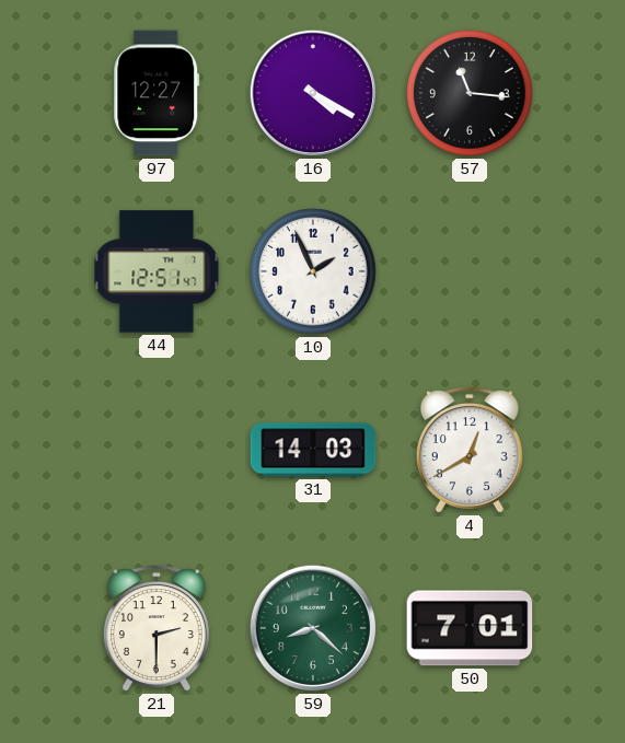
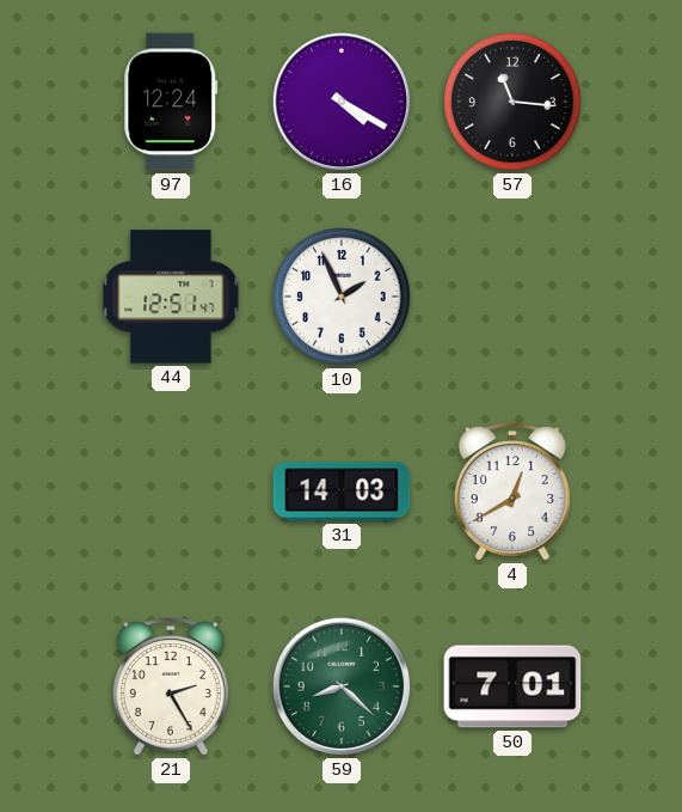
97: 12:27 -> 12:24 (171, 102)
21: 2:30 -> 2:25 (171, 686)
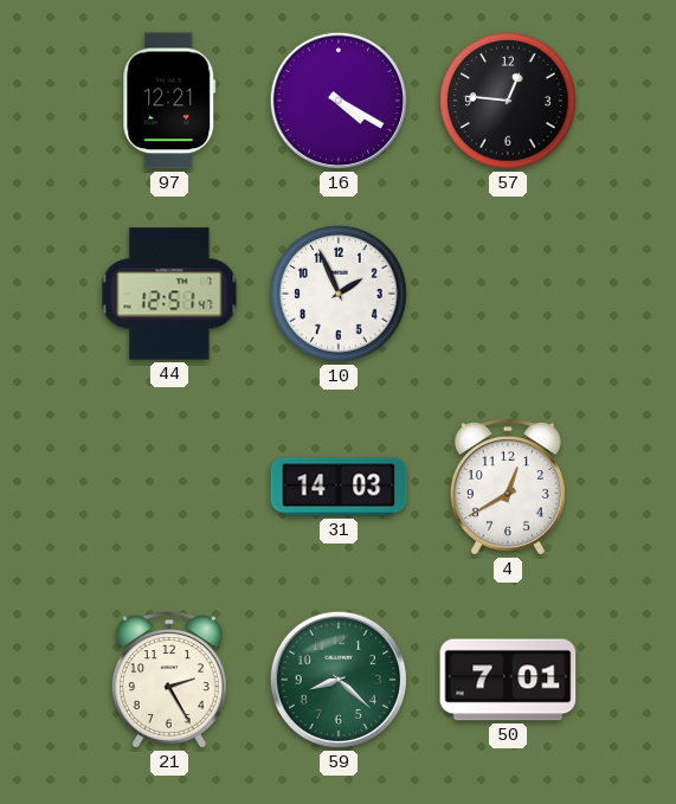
97: 12:24 -> 12:21 (169, 101)
57: 11:16 -> 12:46 (508, 101)
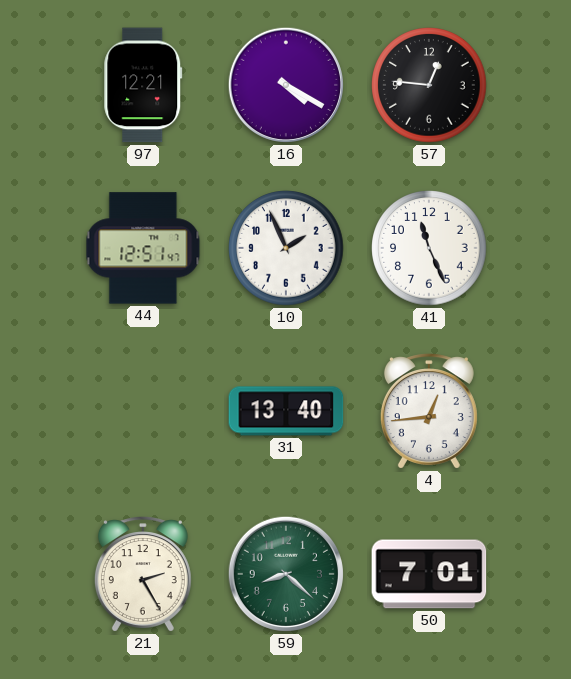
41: none -> 11:26 (429, 248)
31: 14:03 -> 13:40 (286, 411)
4: 12:40 -> 12:44 (429, 411)
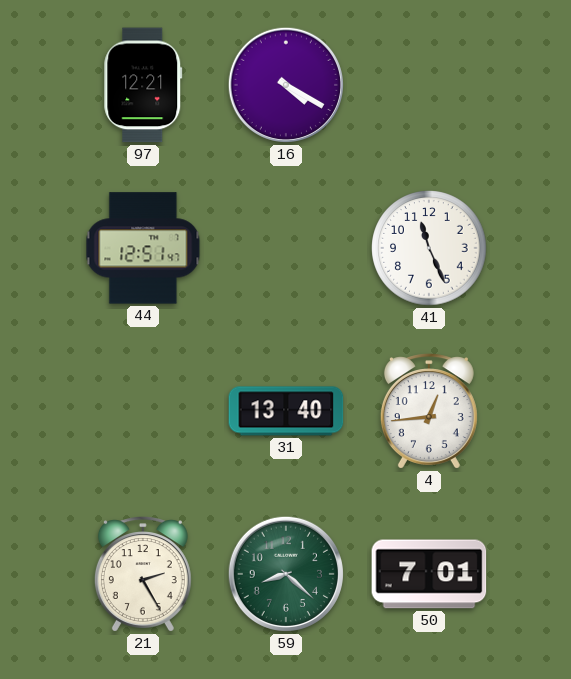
57: 12:46 -> none (429, 85)
10: 1:56 -> none (286, 248)
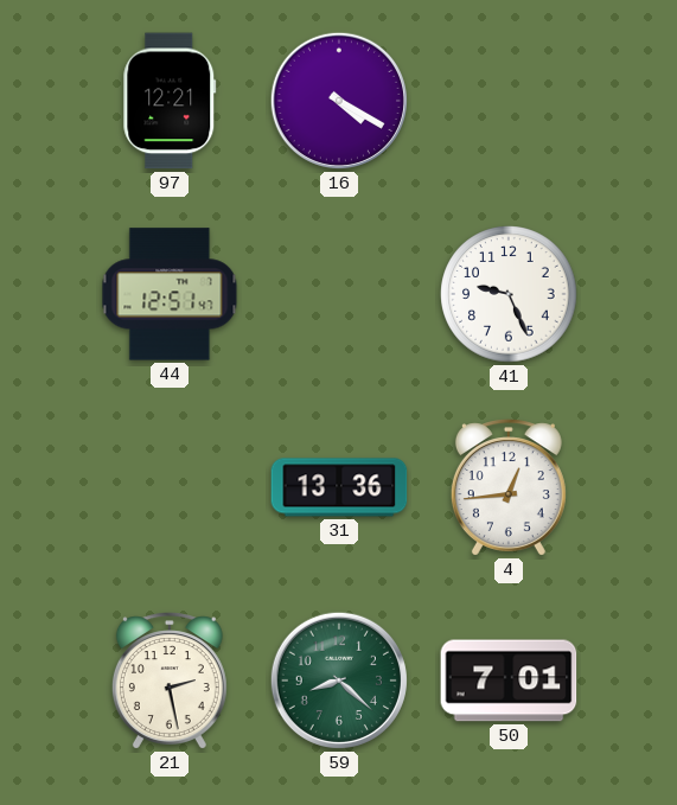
41: 11:26 -> 9:26 (509, 294)
31: 13:40 -> 13:36 (339, 487)
21: 2:25 -> 2:28 (170, 681)
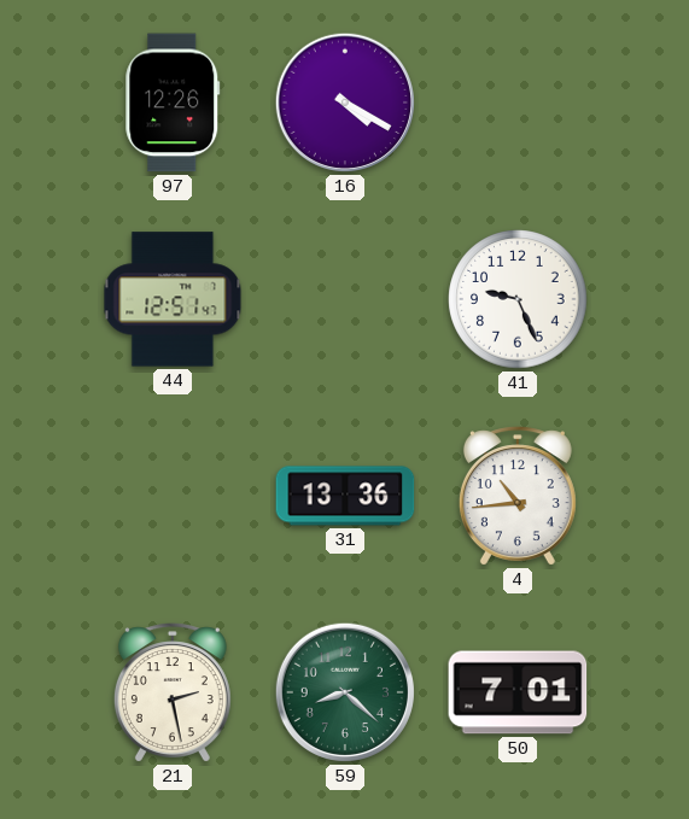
97: 12:21 -> 12:26 (173, 103)
4: 12:44 -> 10:44 (518, 496)
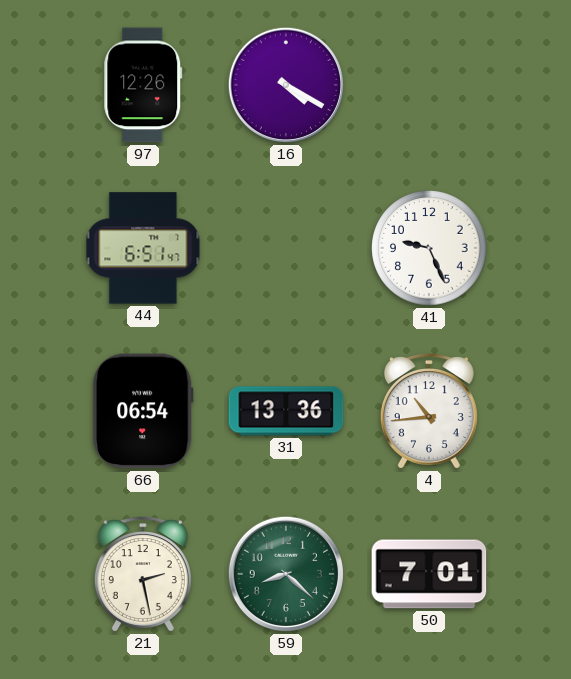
44: 12:51 -> 6:51 (143, 248)
66: none -> 06:54 (143, 411)
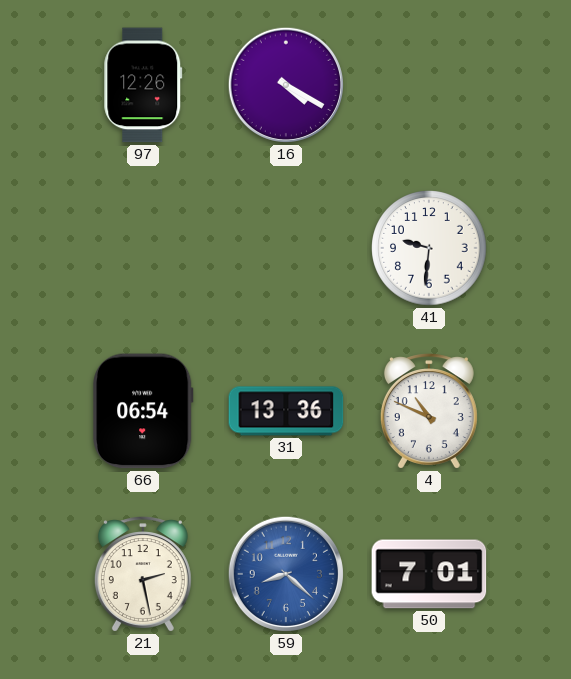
44: 6:51 -> none (143, 248)
41: 9:26 -> 9:31 (429, 248)
4: 10:44 -> 10:49 (429, 411)
59 dial: green -> blue (286, 574)
